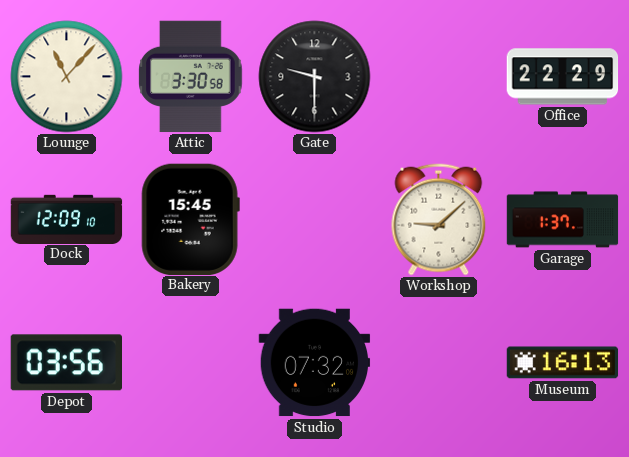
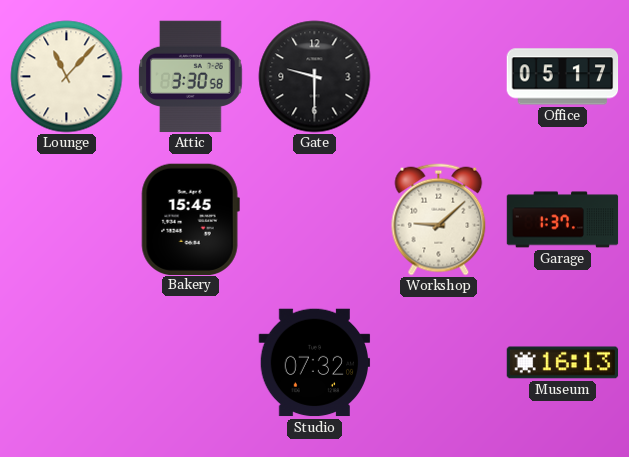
Office: 22:29 -> 05:17 (563, 77)
Dock: 12:09 -> none (67, 219)
Depot: 03:56 -> none (66, 363)
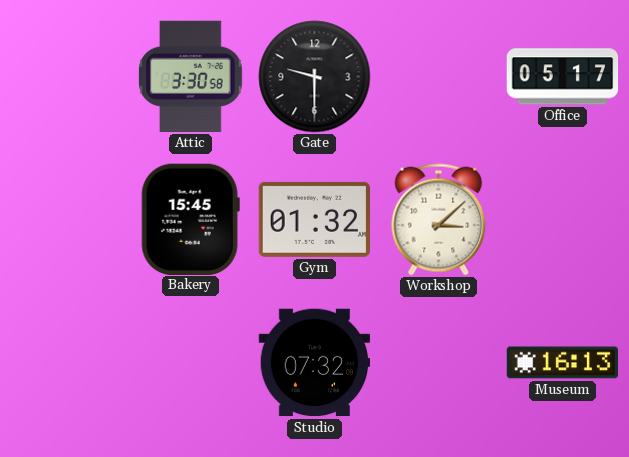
Lounge: 11:07 -> none (67, 77)
Gym: none -> 01:32 (315, 219)
Workshop: 9:08 -> 3:08 (439, 220)
Garage: 1:37 -> none (563, 220)
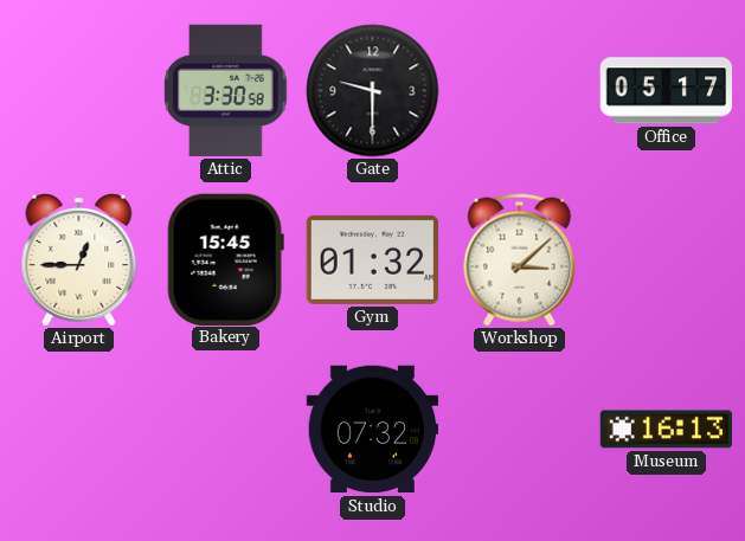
Airport: none -> 12:45 (79, 260)
